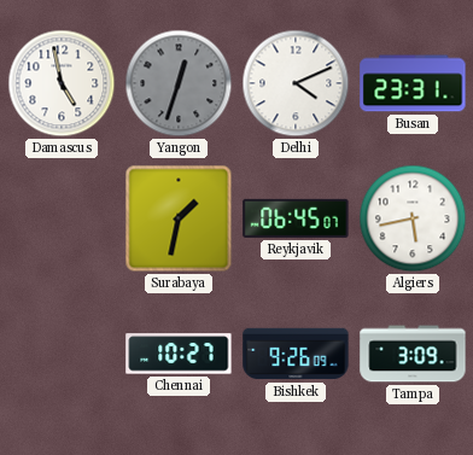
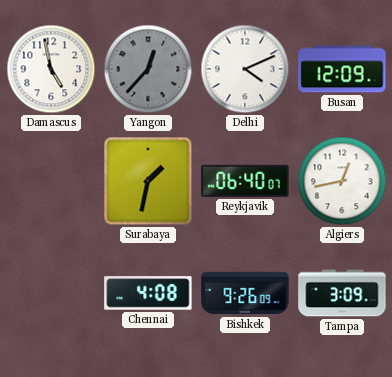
Yangon: 12:33 -> 12:37 (148, 69)
Busan: 23:31 -> 12:09 (342, 69)
Reykjavik: 06:45 -> 06:40 (245, 181)
Algiers: 5:43 -> 12:43 (342, 181)
Chennai: 10:27 -> 4:08 (148, 293)
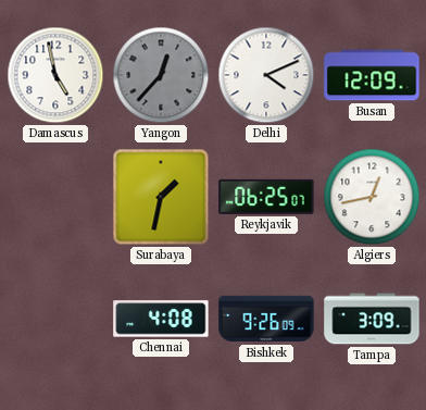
Reykjavik: 06:40 -> 06:25 (266, 197)
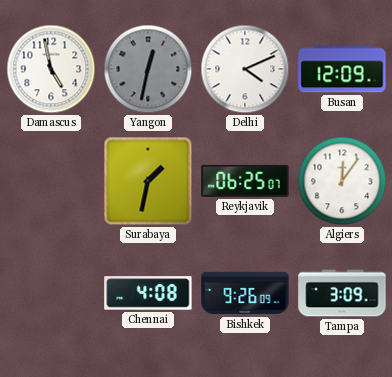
Yangon: 12:37 -> 12:32 (148, 69)
Algiers: 12:43 -> 12:06 (342, 181)
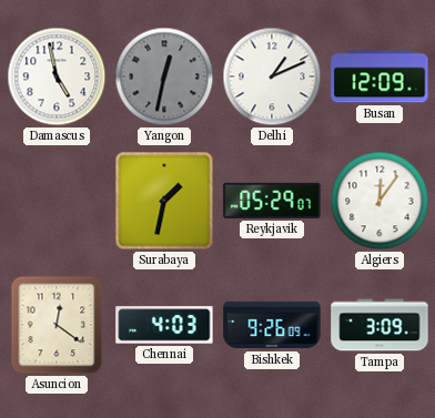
Delhi: 4:11 -> 1:11 (272, 77)
Reykjavik: 06:25 -> 05:29 (272, 201)
Asuncion: none -> 12:21 (57, 325)
Chennai: 4:08 -> 4:03 (164, 325)
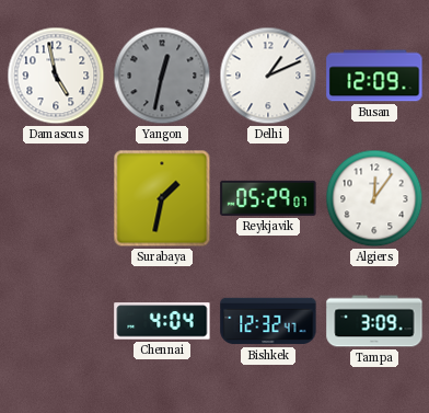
Asuncion: 12:21 -> none (57, 325)
Chennai: 4:03 -> 4:04 (162, 321)
Bishkek: 9:26 -> 12:32 (268, 321)
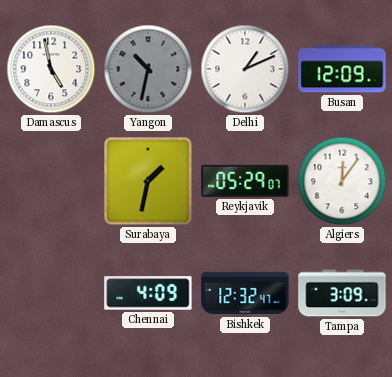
Yangon: 12:32 -> 10:32 (148, 69)
Chennai: 4:04 -> 4:09 (148, 293)
